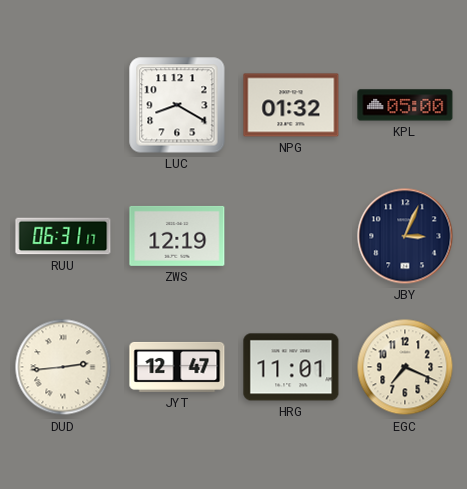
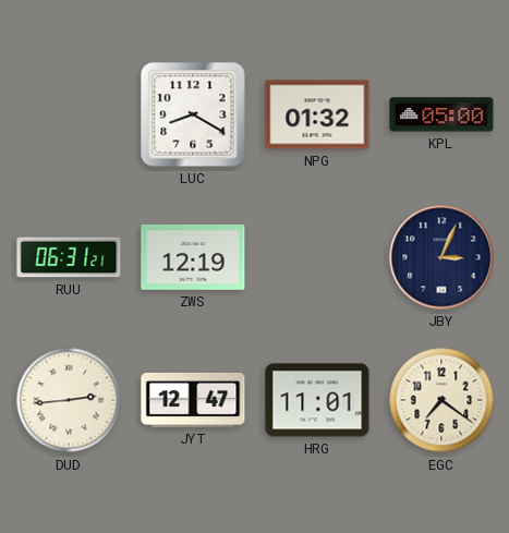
RUU: 06:31:17 -> 06:31:21 (69, 257)
EGC: 7:19 -> 7:21 (441, 400)
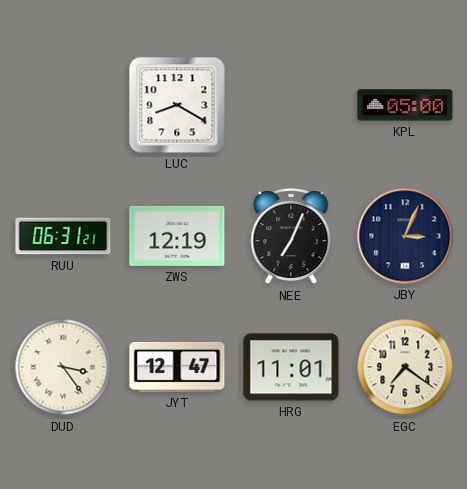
NPG: 01:32 -> none (317, 114)
NEE: none -> 7:04 (291, 236)
DUD: 2:44 -> 3:24 (63, 367)
